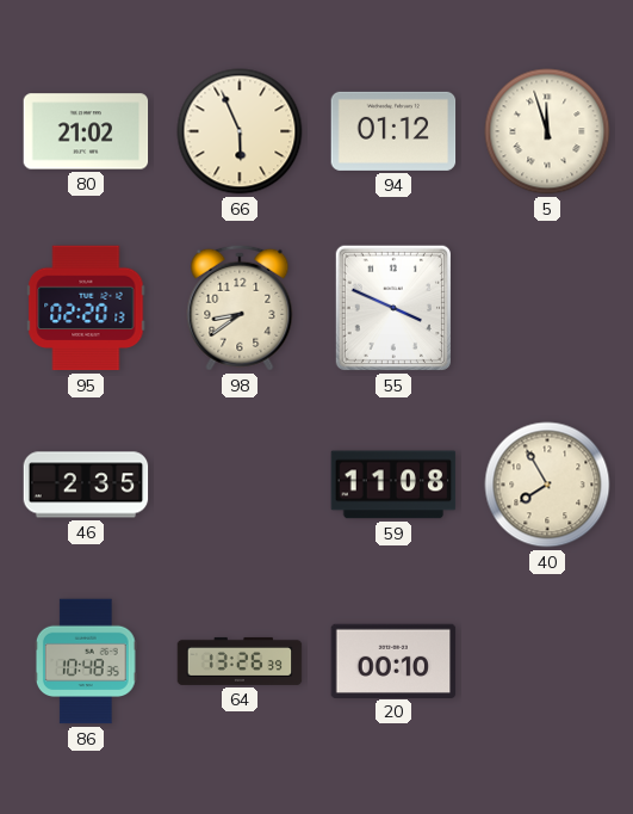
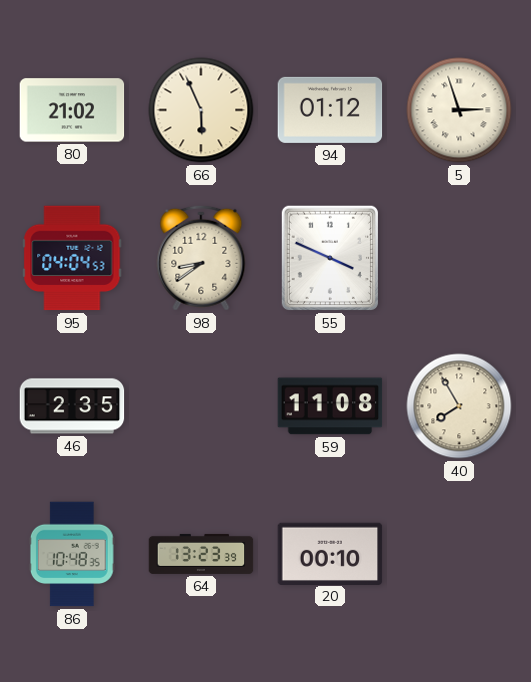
5: 11:57 -> 2:57 (459, 110)
95: 02:20 -> 04:04 (72, 258)
64: 13:26 -> 13:23 (201, 554)
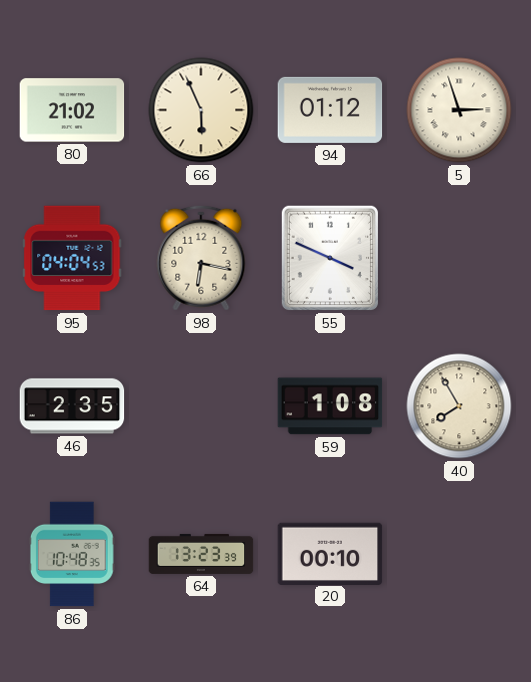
98: 8:39 -> 6:17 (201, 258)
59: 11:08 -> 1:08 (330, 406)
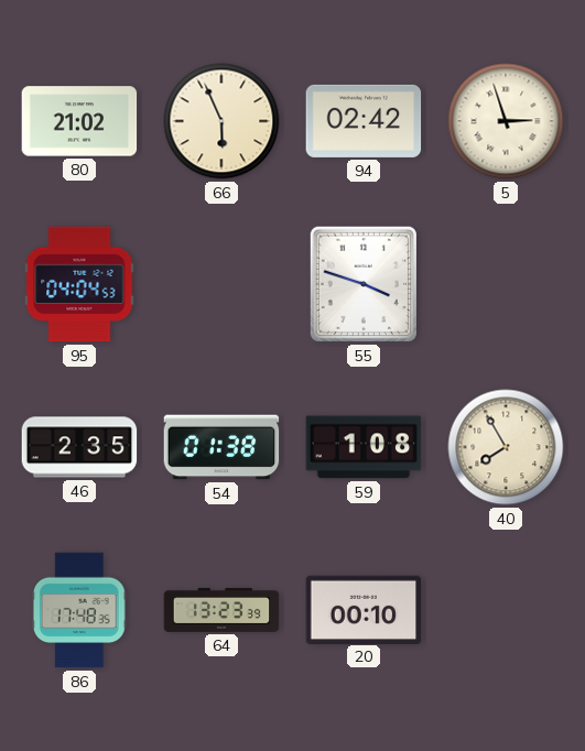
94: 01:12 -> 02:42 (364, 121)
98: 6:17 -> none (201, 258)
55: 3:49 -> 3:48 (364, 284)
54: none -> 01:38 (221, 447)
86: 10:48 -> 17:48 (79, 610)
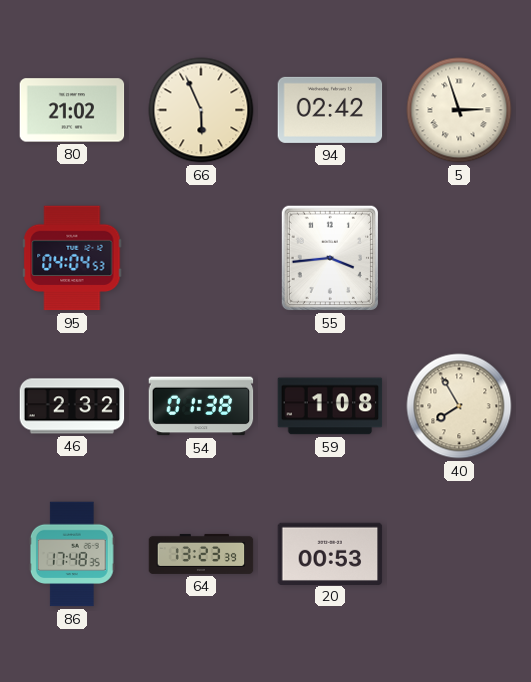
55: 3:48 -> 3:44 (330, 258)
46: 2:35 -> 2:32 (72, 406)
20: 00:10 -> 00:53 (330, 553)
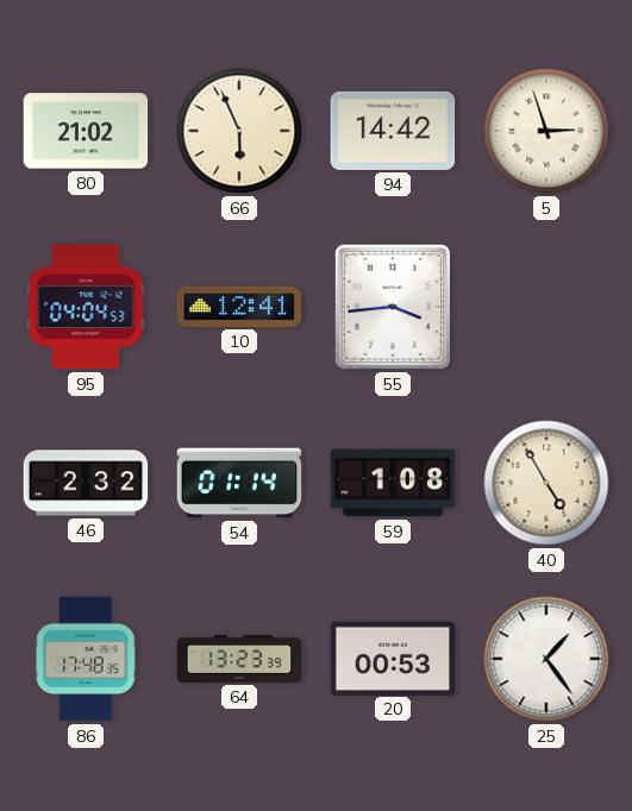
94: 02:42 -> 14:42 (393, 131)
10: none -> 12:41 (239, 307)
54: 01:38 -> 01:14 (239, 483)
40: 7:55 -> 4:55 (546, 483)
25: none -> 1:24 (546, 659)
